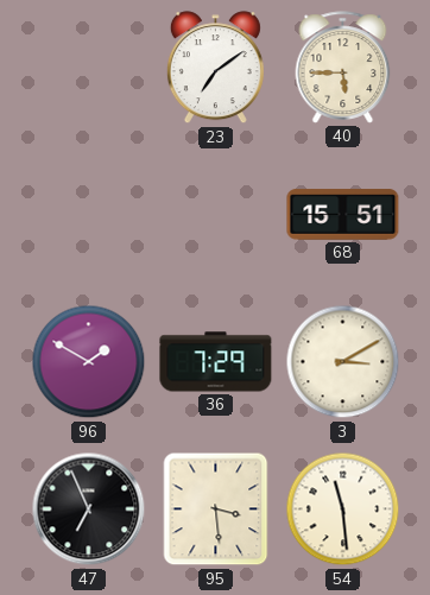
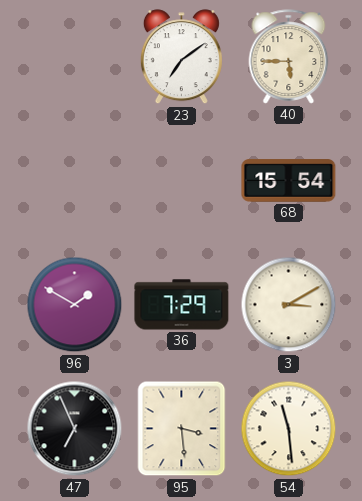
68: 15:51 -> 15:54 (289, 181)
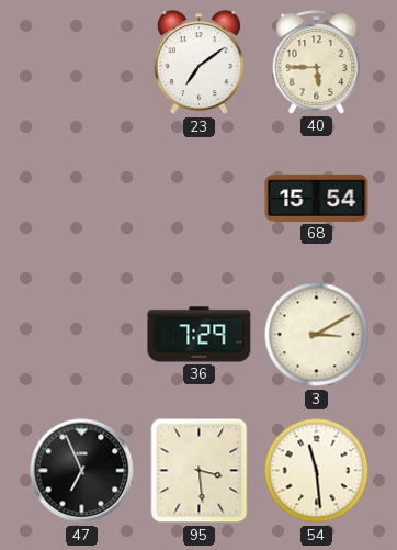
96: 1:50 -> none (75, 305)
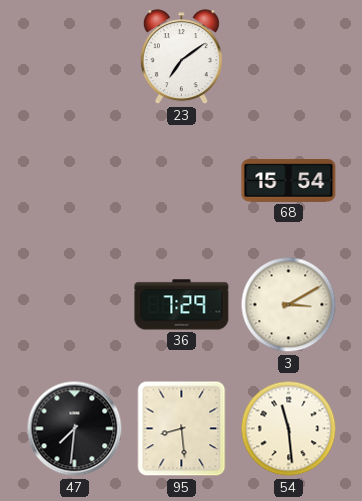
40: 5:45 -> none (317, 63)
47: 6:56 -> 7:31 (75, 429)
95: 3:29 -> 8:29 (182, 429)
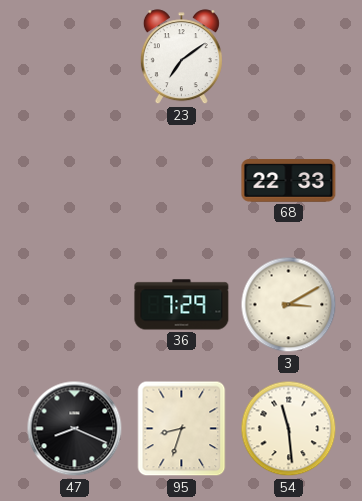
68: 15:54 -> 22:33 (289, 181)
47: 7:31 -> 8:19 (75, 429)
95: 8:29 -> 8:33 (182, 429)
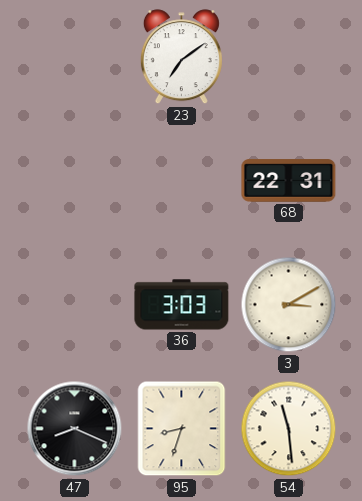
68: 22:33 -> 22:31 (289, 181)
36: 7:29 -> 3:03 (182, 305)
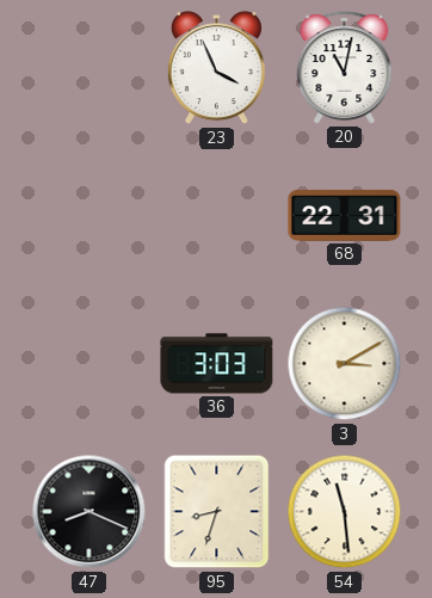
23: 7:09 -> 3:56 (216, 68)
20: none -> 11:02 (345, 68)
